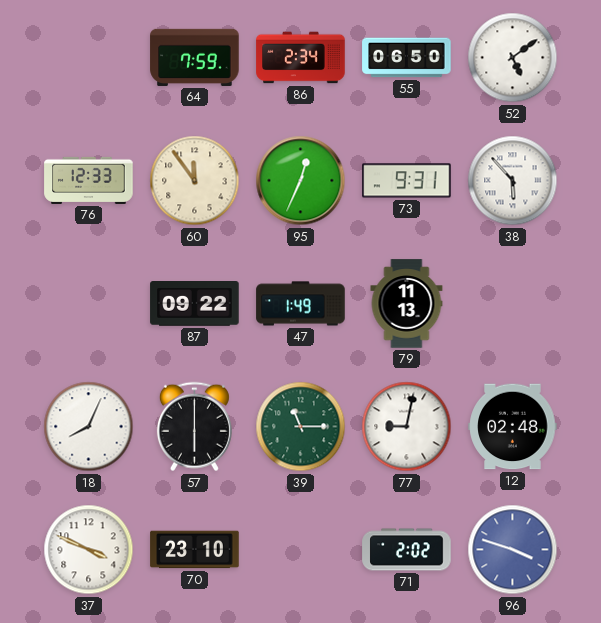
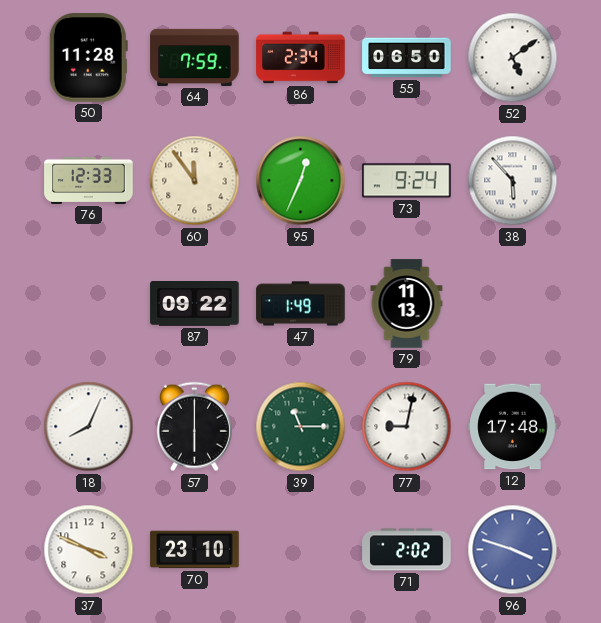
50: none -> 11:28 (88, 58)
73: 9:31 -> 9:24 (407, 181)
12: 02:48 -> 17:48 (513, 427)
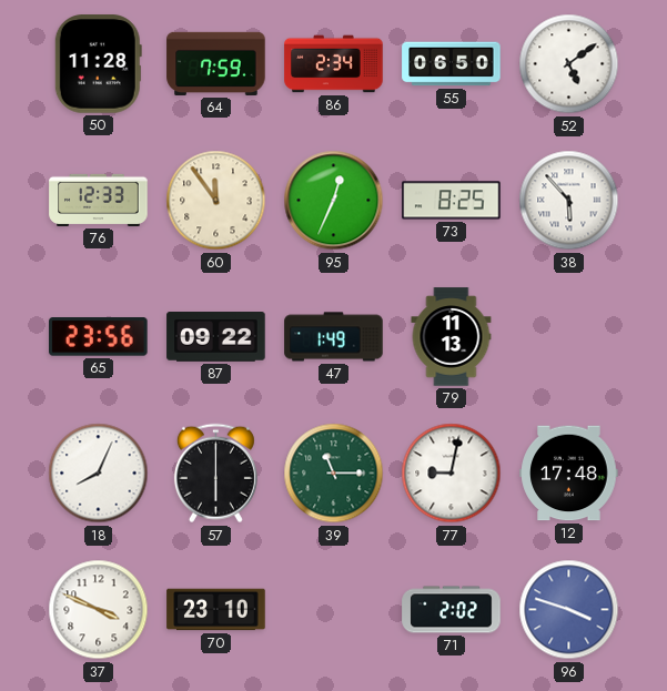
73: 9:24 -> 8:25 (452, 201)
65: none -> 23:56 (99, 337)
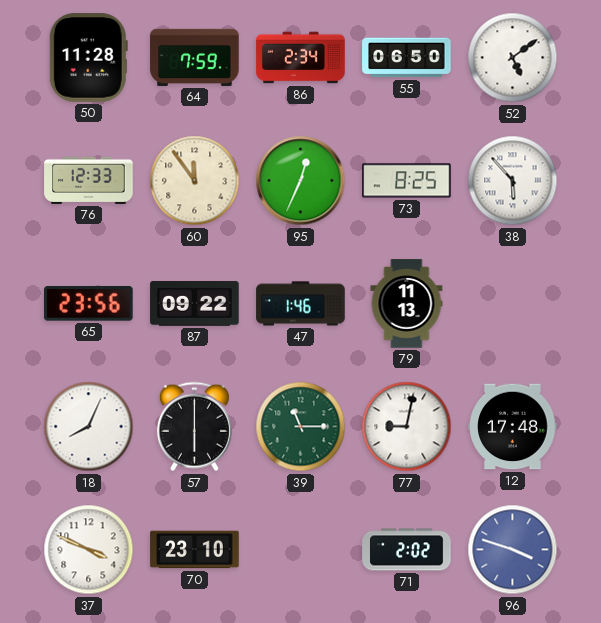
47: 1:49 -> 1:46 (301, 304)
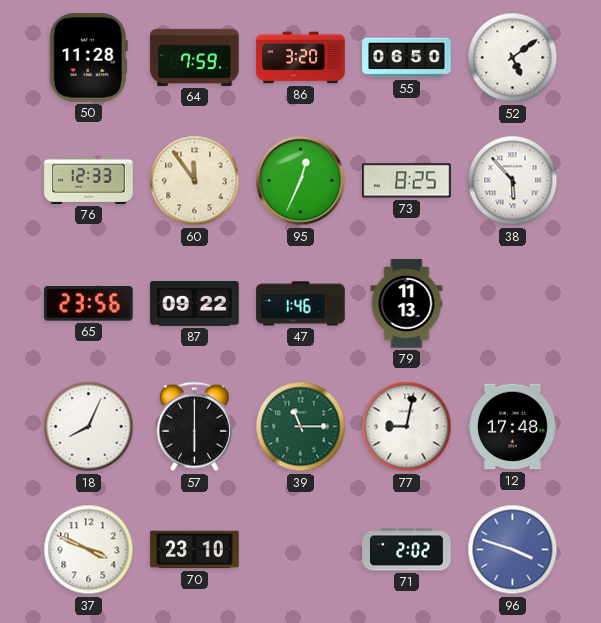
86: 2:34 -> 3:20 (301, 58)
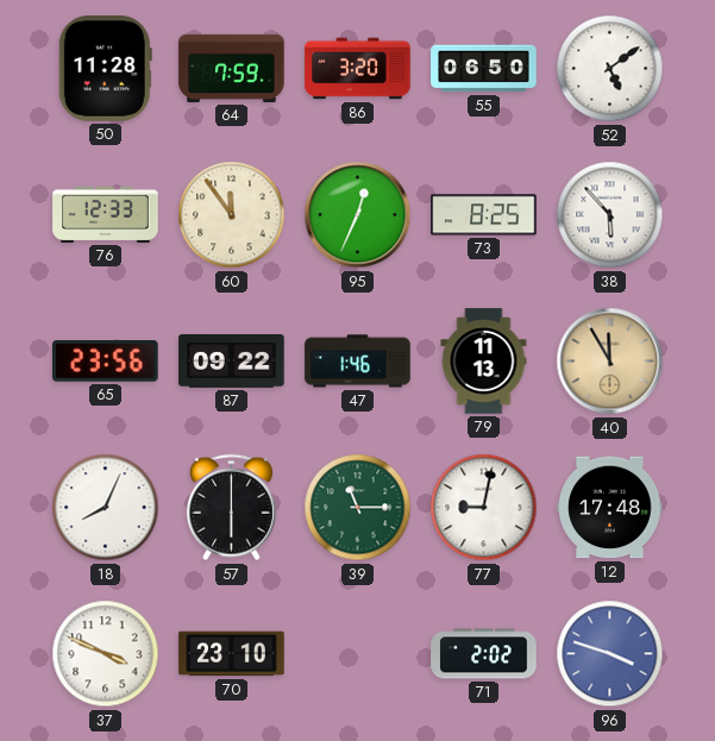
40: none -> 11:55 (610, 362)
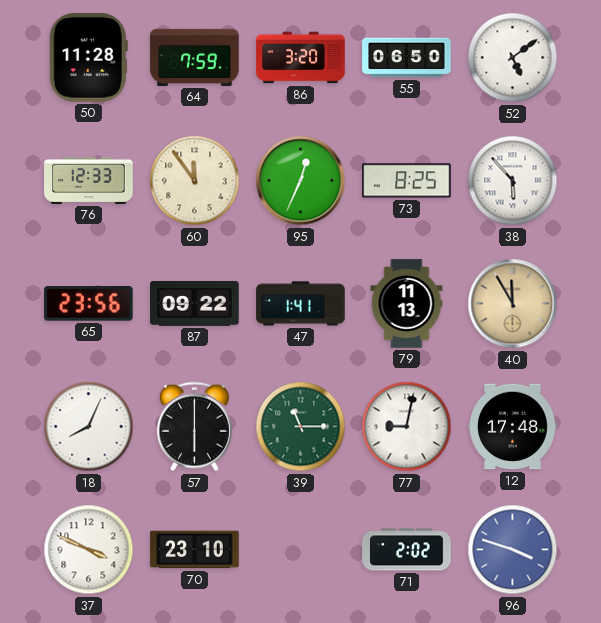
47: 1:46 -> 1:41 (301, 304)
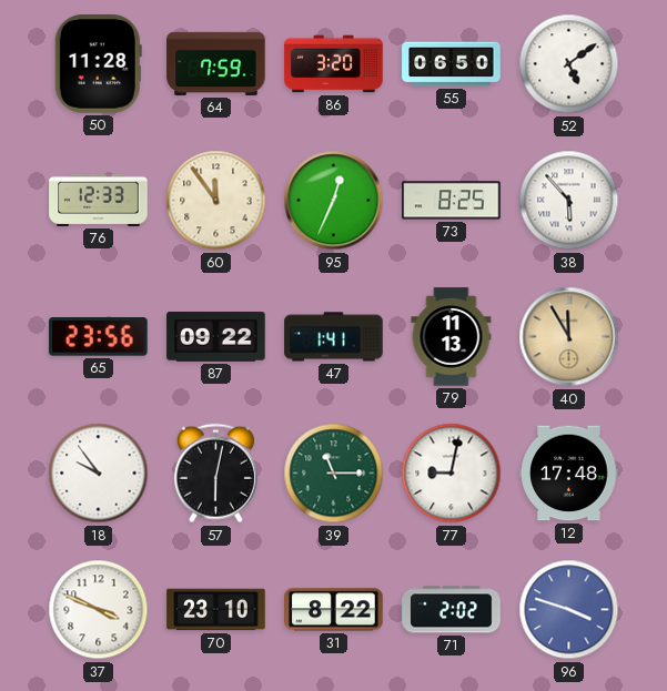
18: 8:04 -> 9:54 (99, 474)
57: 6:00 -> 6:02 (215, 474)
31: none -> 8:22 (334, 610)
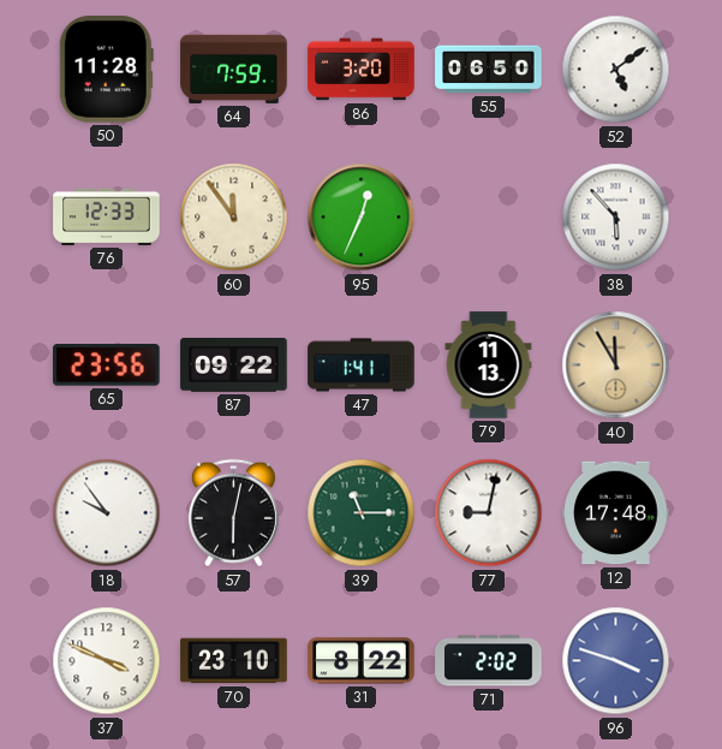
73: 8:25 -> none (452, 201)
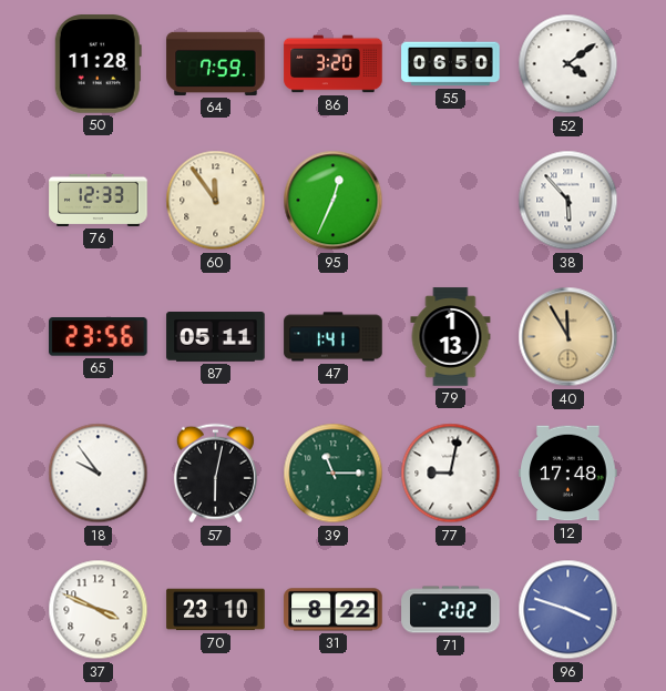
52: 5:09 -> 4:09 (568, 64)
87: 09:22 -> 05:11 (216, 337)
79: 11:13 -> 1:13 (451, 337)
